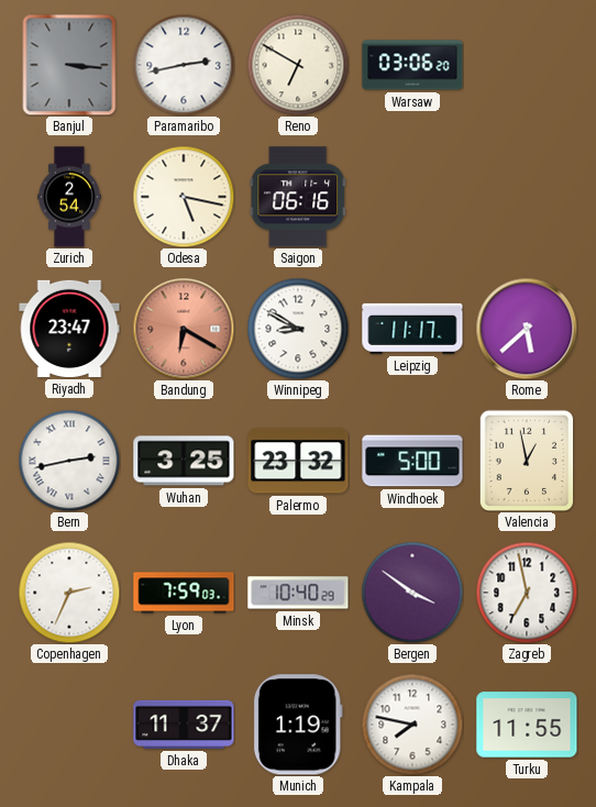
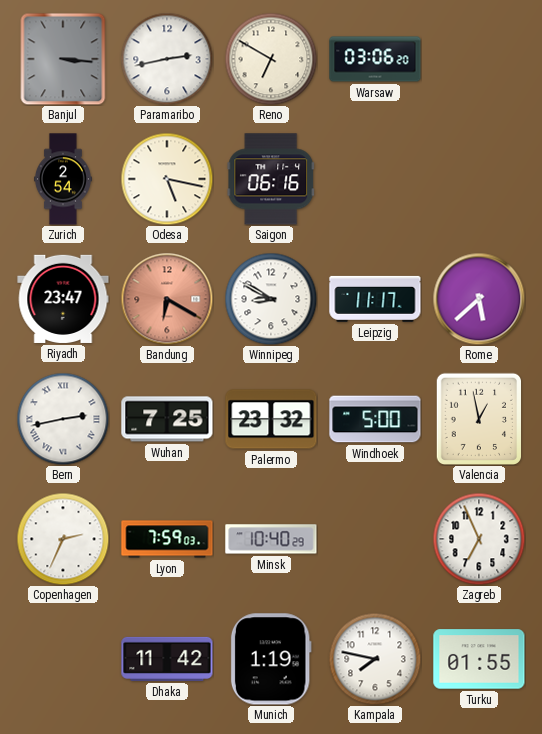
Wuhan: 3:25 -> 7:25 (167, 419)
Bergen: 3:51 -> none (412, 593)
Zagreb: 6:58 -> 6:56 (479, 539)
Dhaka: 11:37 -> 11:42 (167, 659)
Turku: 11:55 -> 01:55 (479, 659)
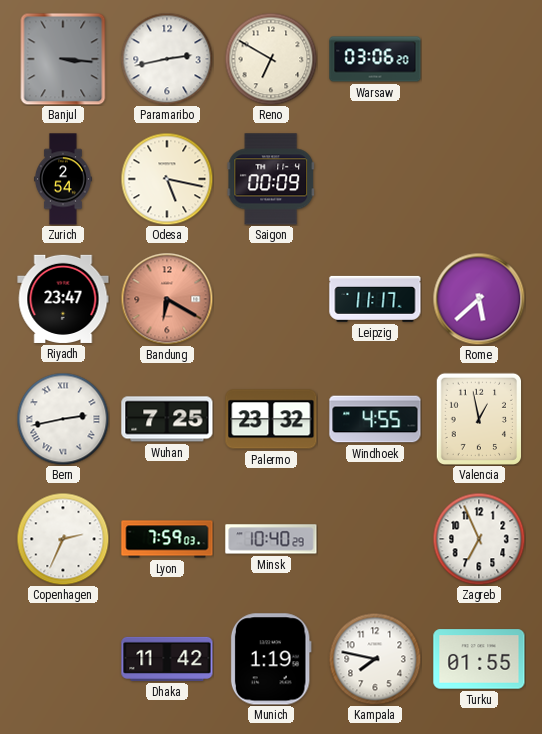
Saigon: 06:16 -> 00:09 (271, 179)
Winnipeg: 8:50 -> none (271, 299)
Windhoek: 5:00 -> 4:55 (375, 419)
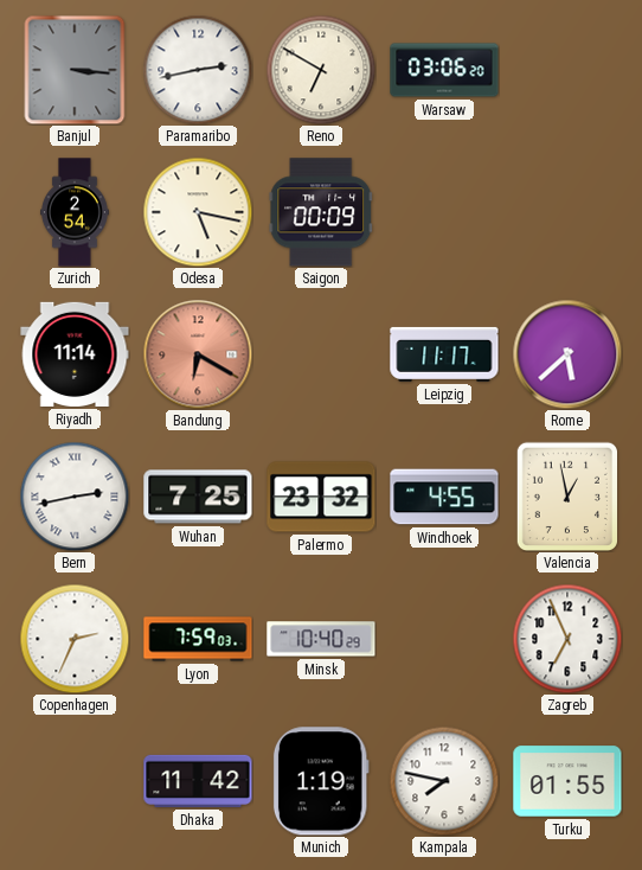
Riyadh: 23:47 -> 11:14 (75, 354)
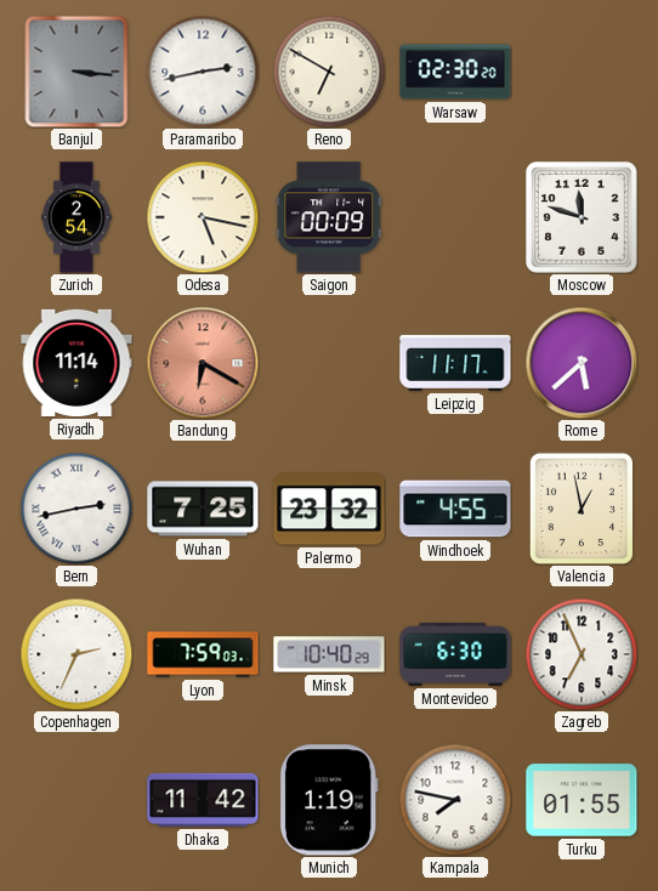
Warsaw: 03:06 -> 02:30 (455, 72)
Moscow: none -> 11:48 (582, 217)
Montevideo: none -> 6:30 (455, 654)
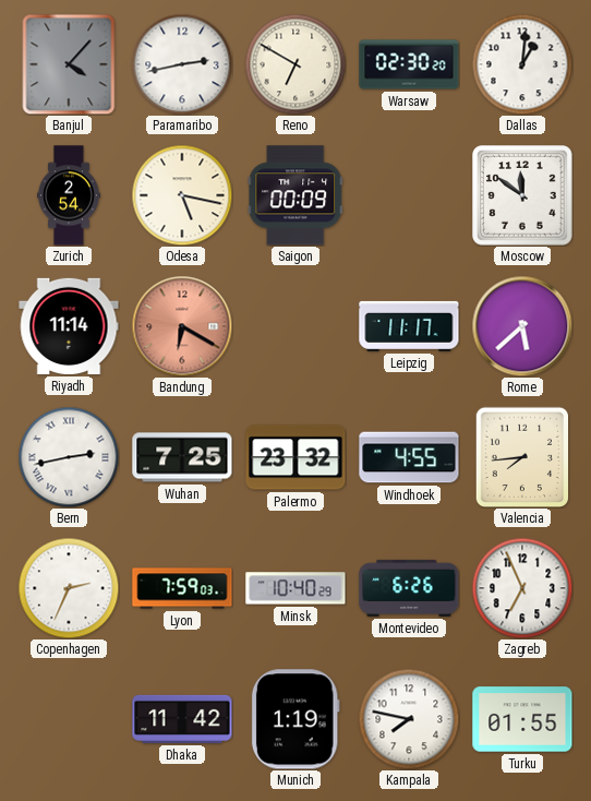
Banjul: 3:16 -> 4:07 (69, 64)
Dallas: none -> 1:01 (522, 64)
Moscow: 11:48 -> 11:51 (522, 195)
Valencia: 12:58 -> 7:44 (521, 456)
Montevideo: 6:30 -> 6:26 (409, 588)
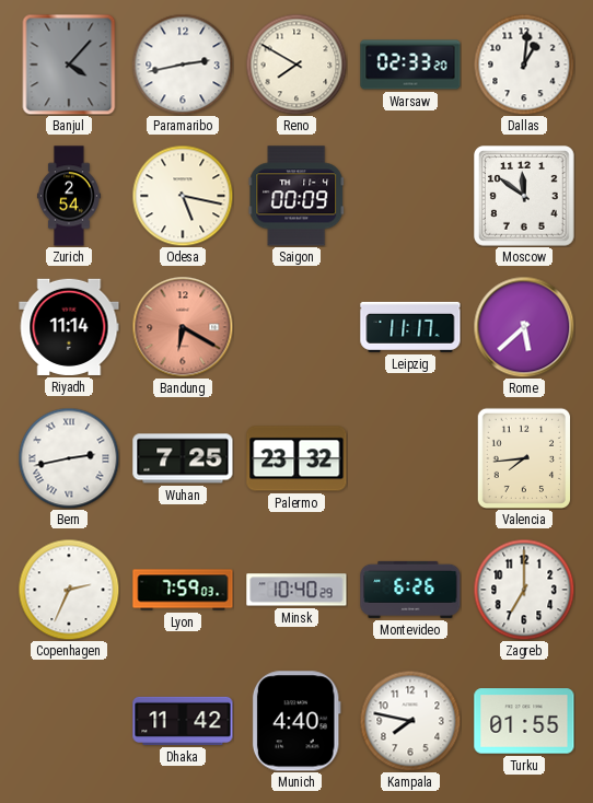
Reno: 6:50 -> 7:50 (296, 65)
Warsaw: 02:30 -> 02:33 (410, 65)
Windhoek: 4:55 -> none (409, 457)
Zagreb: 6:56 -> 7:00 (524, 590)
Munich: 1:19 -> 4:40 (296, 721)
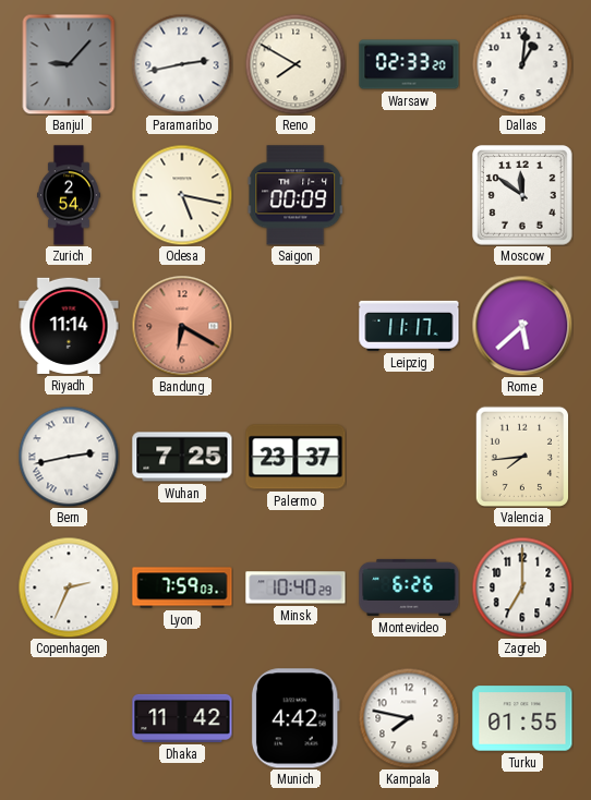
Banjul: 4:07 -> 9:07 (69, 64)
Palermo: 23:32 -> 23:37 (295, 457)
Munich: 4:40 -> 4:42 (295, 718)
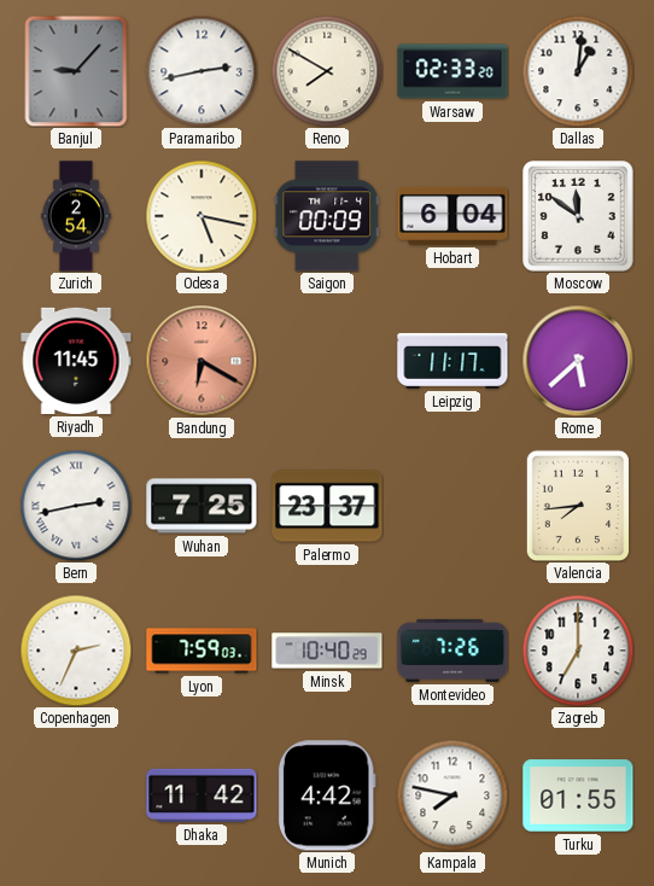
Hobart: none -> 6:04 (452, 216)
Riyadh: 11:14 -> 11:45 (76, 361)
Montevideo: 6:26 -> 7:26 (452, 651)
